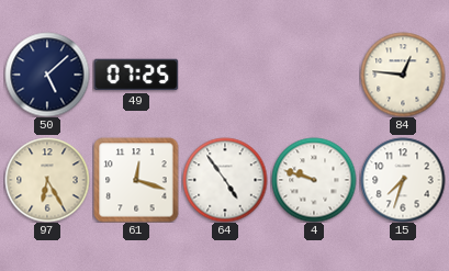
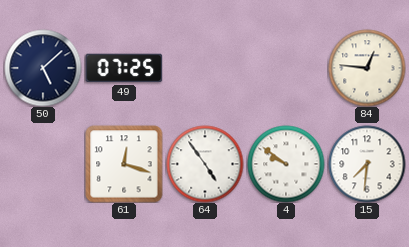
97: 6:25 -> none (47, 180)
4: 9:48 -> 9:51 (286, 164)
15: 7:33 -> 7:31 (367, 164)
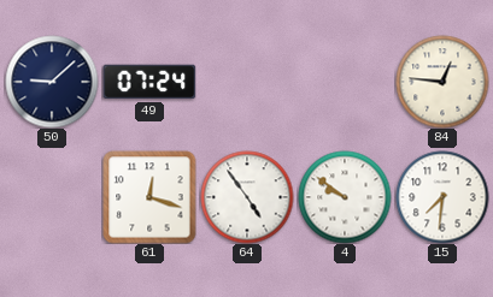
50: 5:08 -> 9:08 (52, 82)
49: 07:25 -> 07:24 (149, 82)
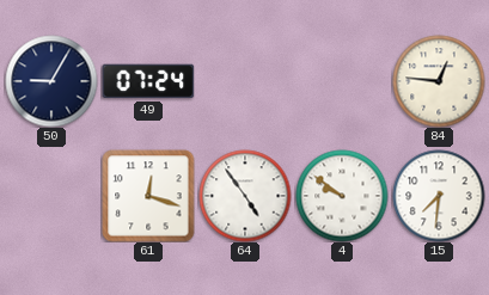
50: 9:08 -> 9:05 (51, 81)
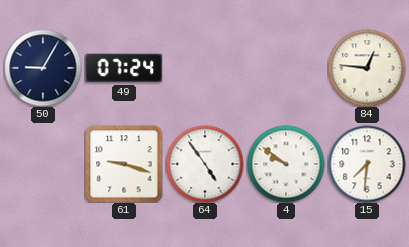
61: 12:18 -> 9:18 (124, 164)
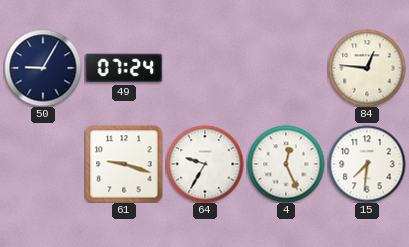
64: 4:54 -> 9:35 (205, 164)
4: 9:51 -> 12:26 (286, 164)
